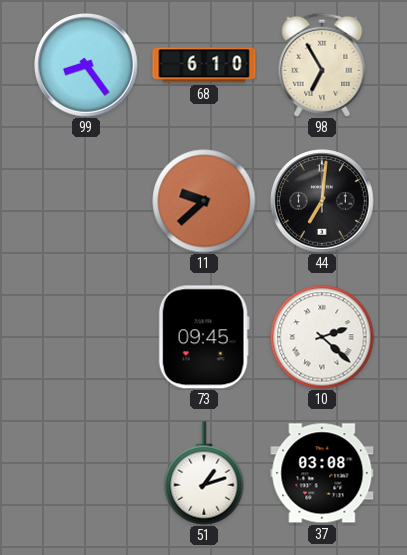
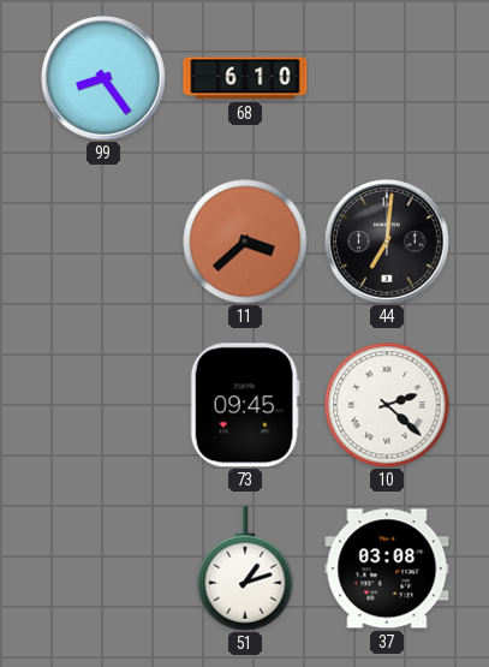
98: 6:55 -> none (322, 65)
11: 9:38 -> 3:38 (245, 242)
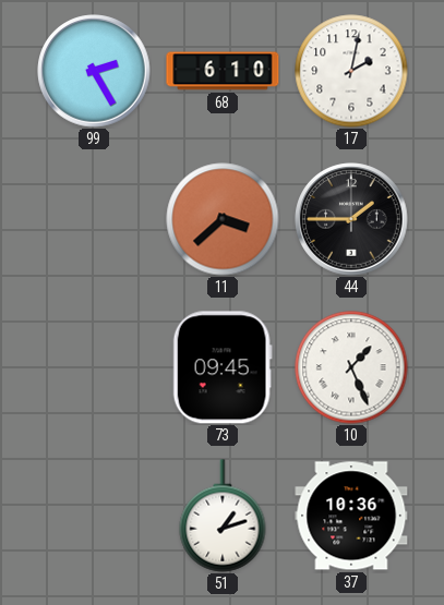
99: 8:24 -> 2:25 (94, 71)
17: none -> 2:02 (351, 71)
44: 7:01 -> 1:45 (351, 219)
10: 2:22 -> 1:26 (351, 367)
37: 03:08 -> 10:36 (351, 516)
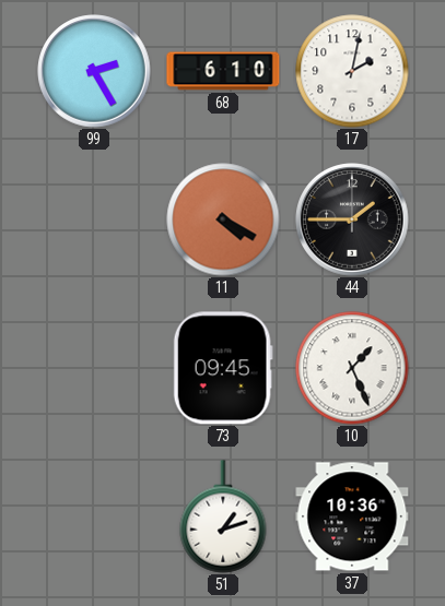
11: 3:38 -> 4:20 (223, 219)
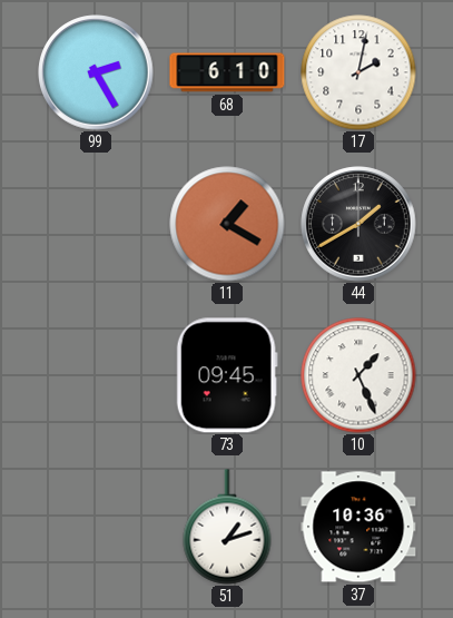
11: 4:20 -> 1:20 (227, 224)
44: 1:45 -> 1:40 (358, 224)
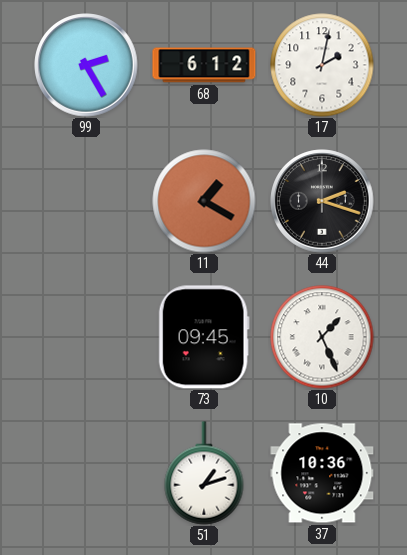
68: 6:10 -> 6:12 (204, 65)
44: 1:40 -> 2:18 (322, 201)
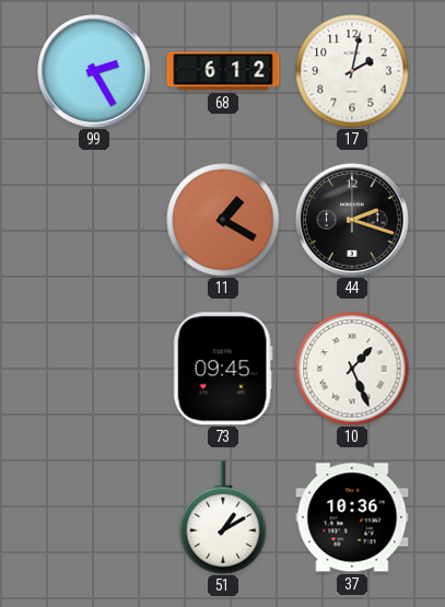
51: 1:12 -> 1:10 (223, 517)
